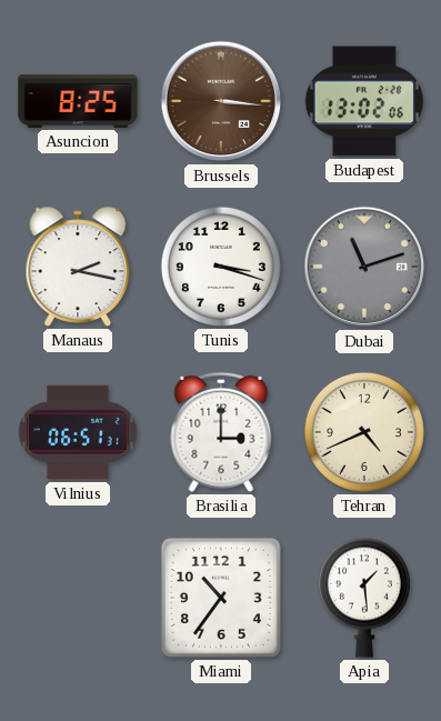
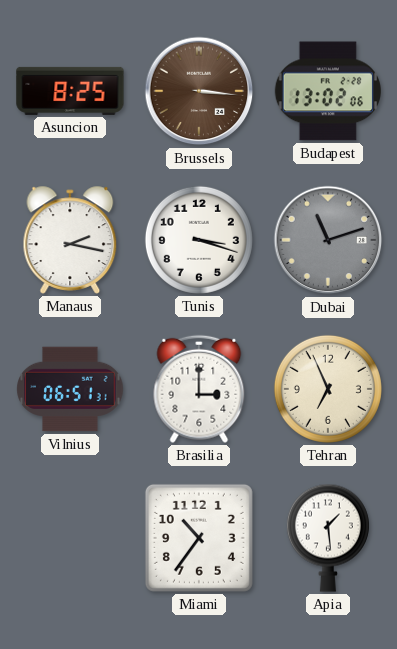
Tehran: 4:41 -> 6:56 (328, 389)
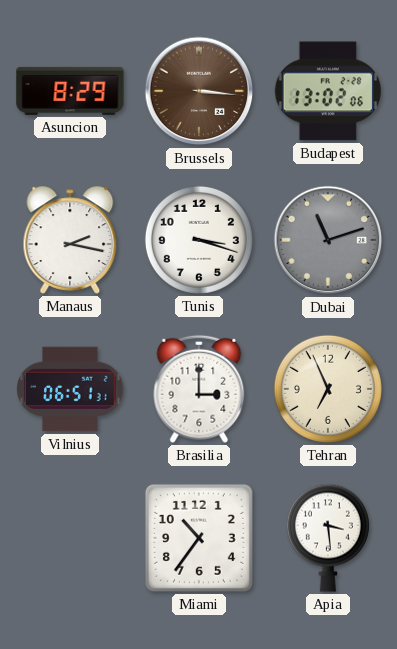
Asuncion: 8:25 -> 8:29 (70, 91)
Apia: 1:29 -> 3:29 (328, 538)
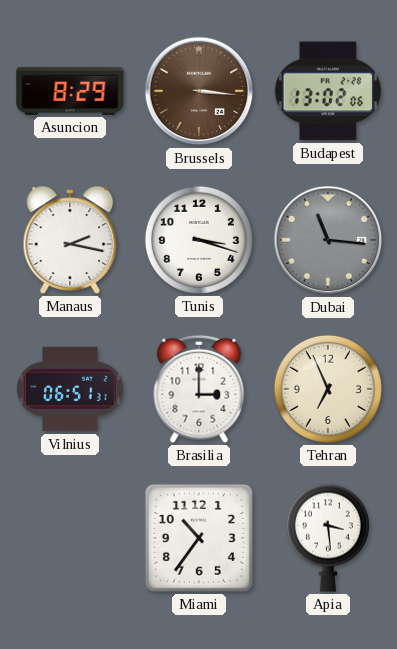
Dubai: 11:12 -> 11:16 (328, 240)
